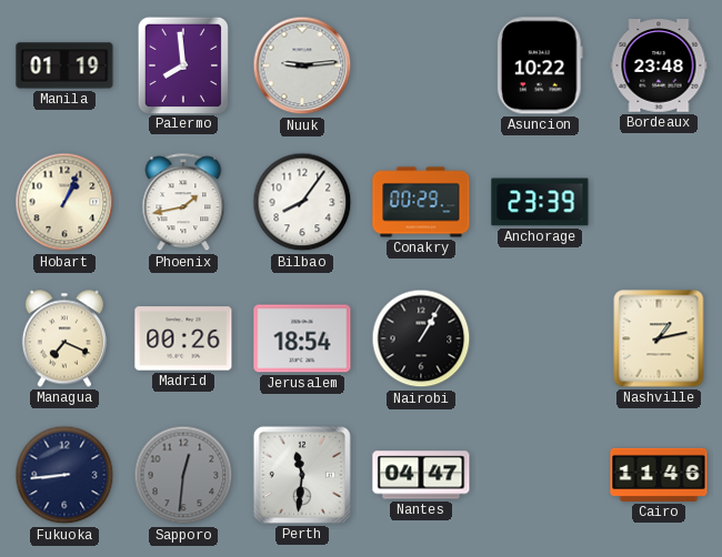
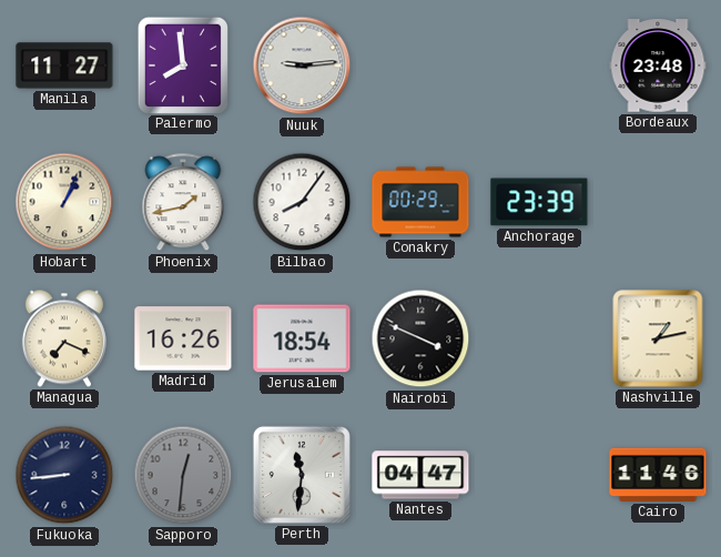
Manila: 01:19 -> 11:27 (64, 65)
Asuncion: 10:22 -> none (540, 65)
Madrid: 00:26 -> 16:26 (183, 338)
Nairobi: 1:05 -> 3:49 (420, 338)
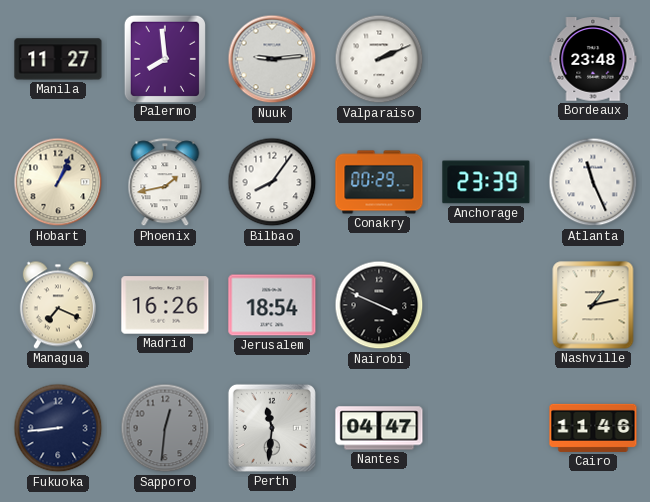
Valparaiso: none -> 2:11 (379, 59)
Atlanta: none -> 11:26 (593, 182)
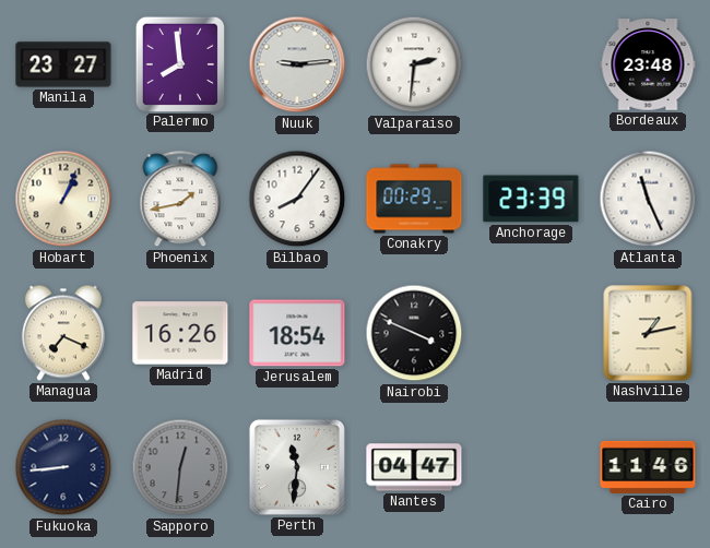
Manila: 11:27 -> 23:27 (63, 64)
Valparaiso: 2:11 -> 2:31 (414, 64)
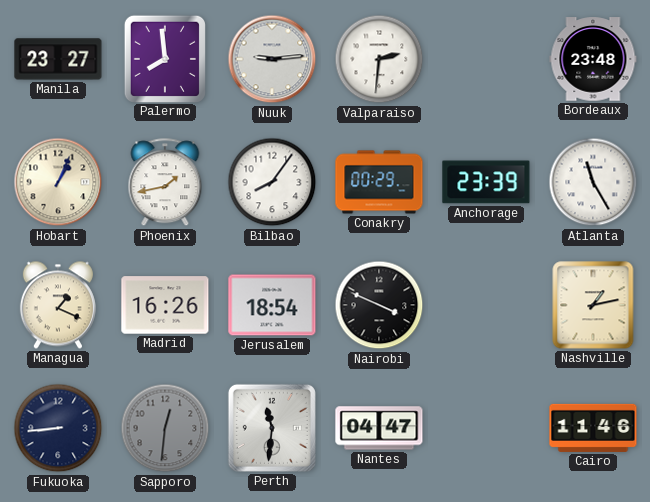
Atlanta: 11:26 -> 11:25 (593, 182)
Managua: 7:19 -> 1:19 (58, 305)
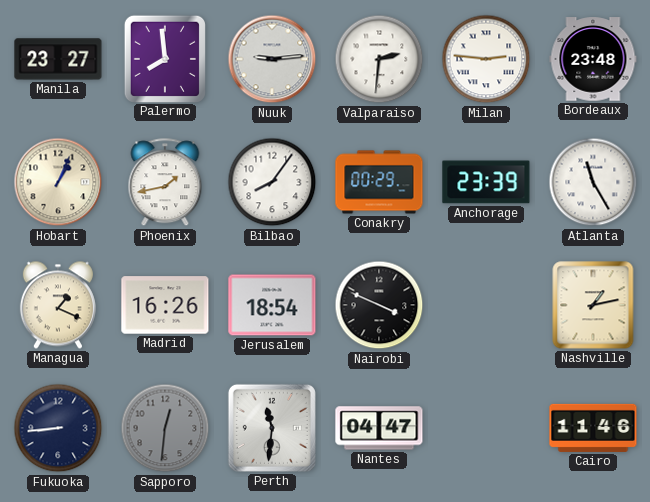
Milan: none -> 2:46 (486, 59)
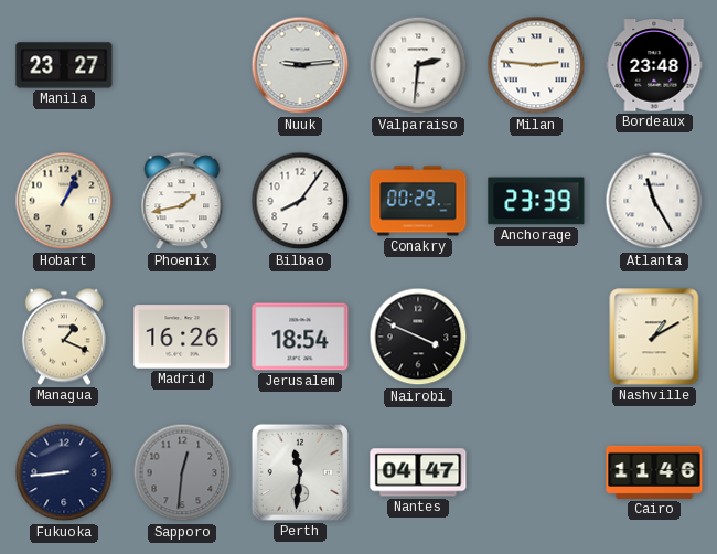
Palermo: 7:59 -> none (165, 58)
Nashville: 1:13 -> 1:10 (654, 337)
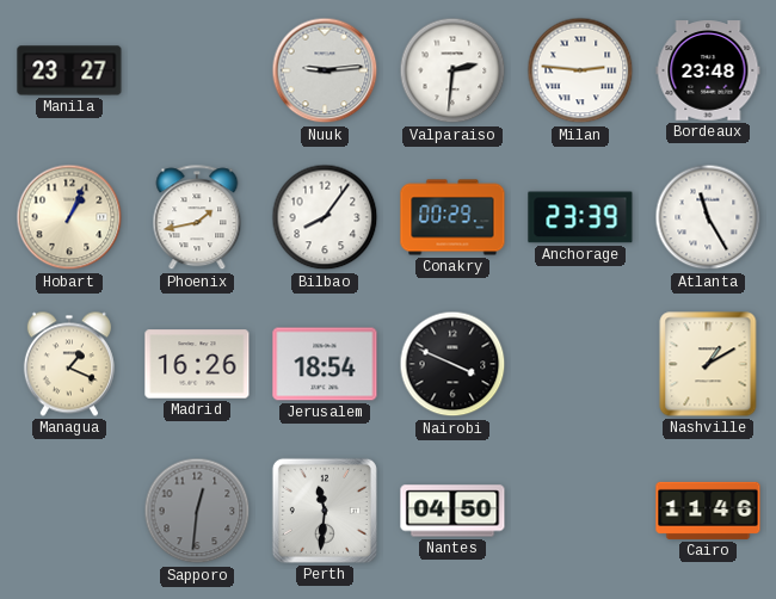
Fukuoka: 8:44 -> none (64, 472)
Nantes: 04:47 -> 04:50 (452, 511)
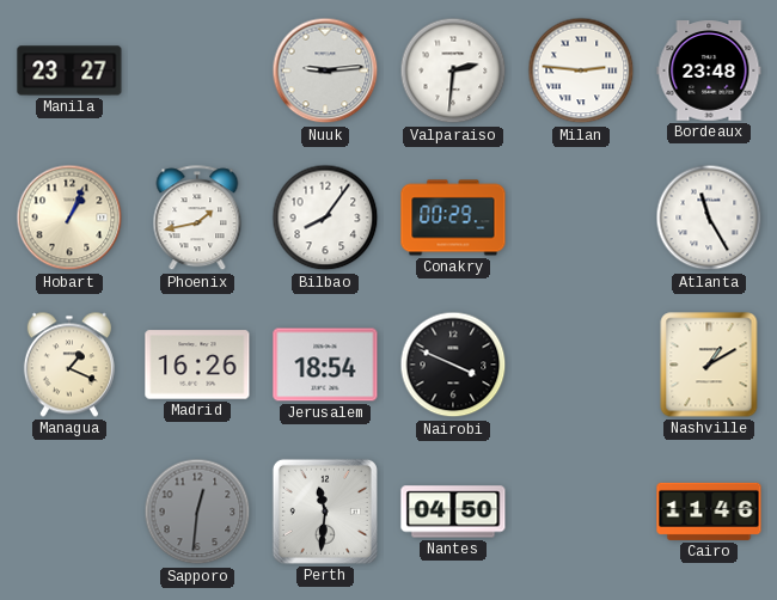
Anchorage: 23:39 -> none (580, 217)
